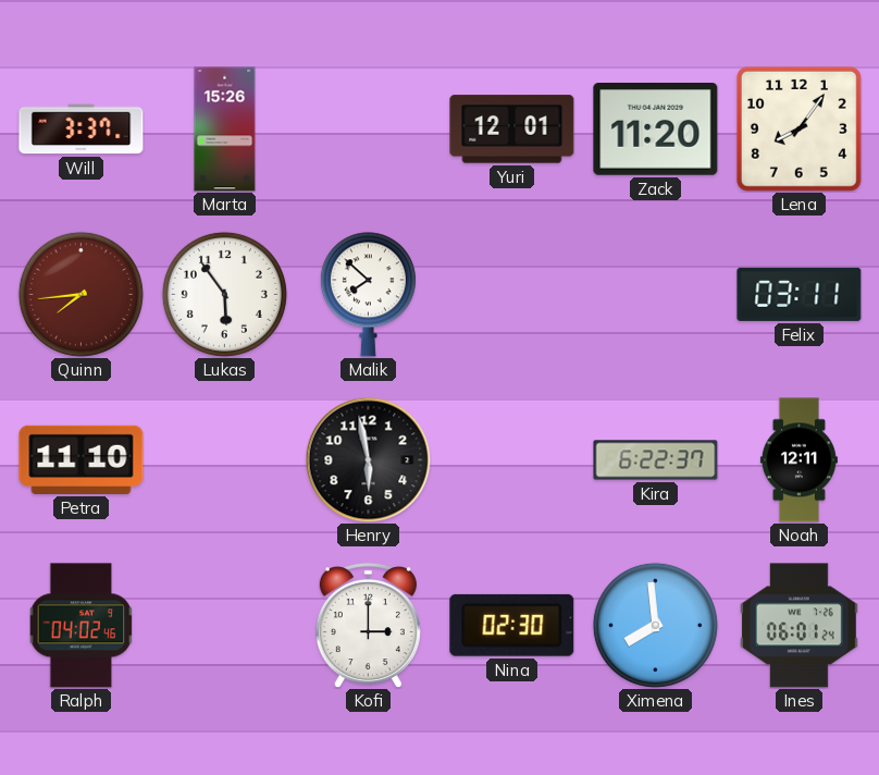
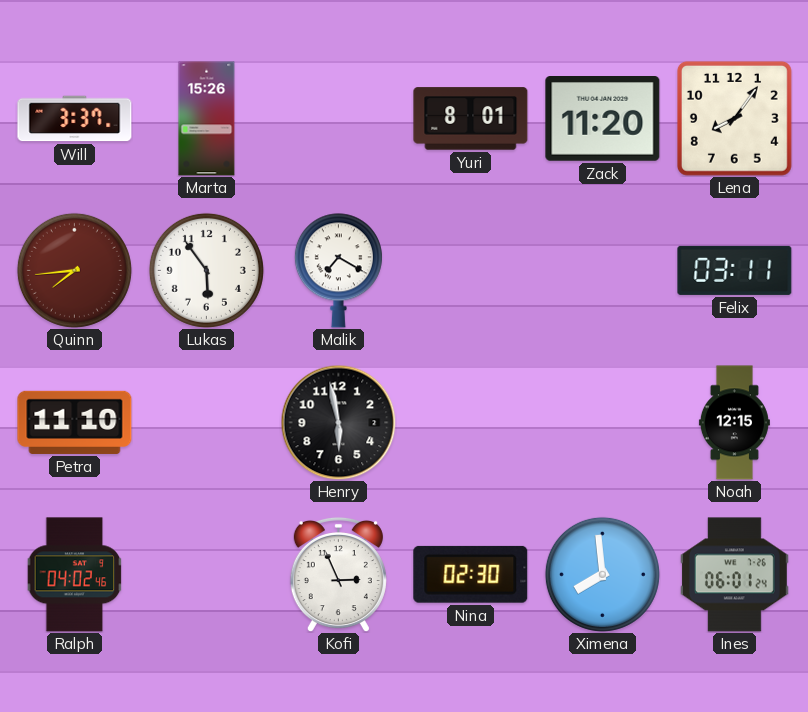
Yuri: 12:01 -> 8:01 (471, 119)
Malik: 7:52 -> 7:20 (338, 271)
Kira: 6:22 -> none (656, 460)
Noah: 12:11 -> 12:15 (734, 423)
Kofi: 3:00 -> 2:56 (338, 574)
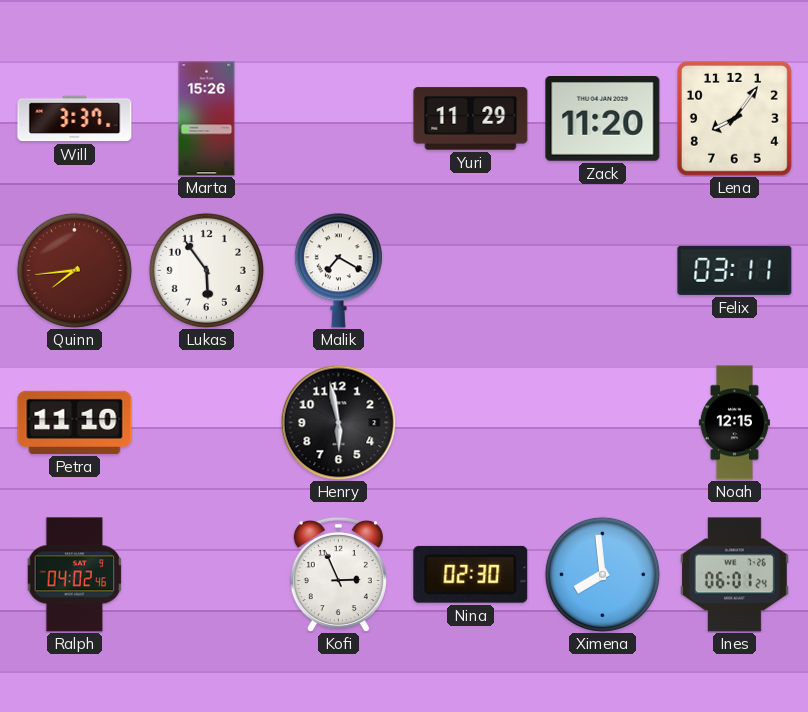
Yuri: 8:01 -> 11:29 (471, 119)
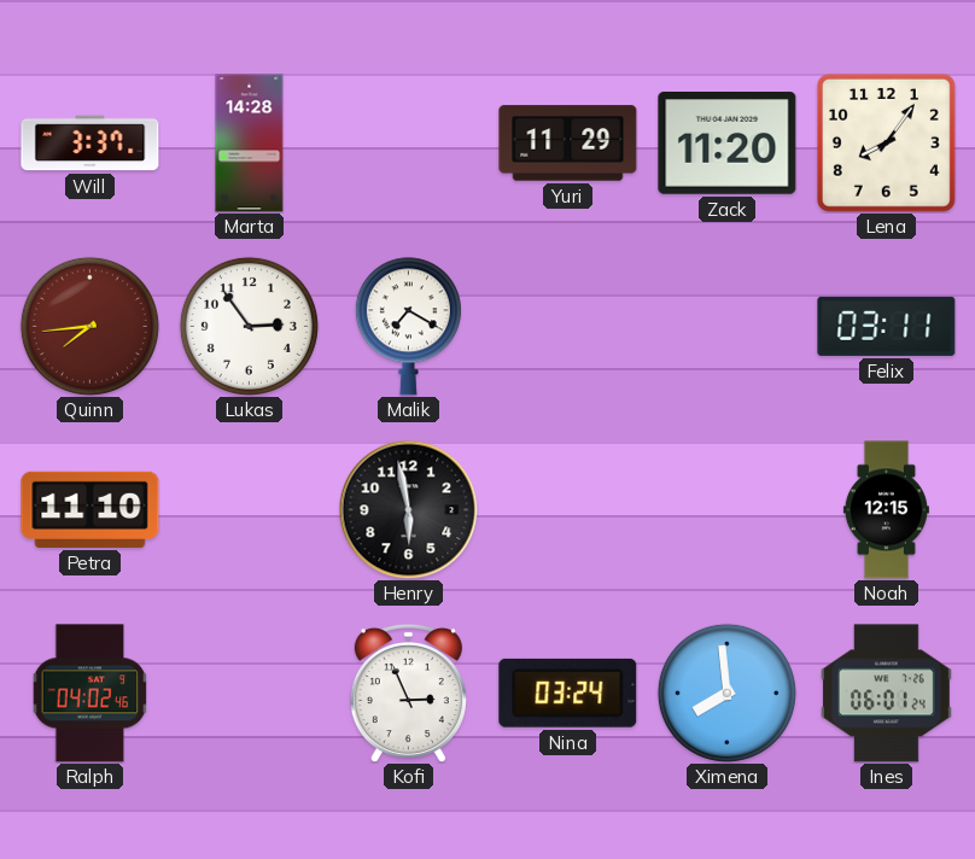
Marta: 15:26 -> 14:28 (250, 144)
Lukas: 5:54 -> 2:54 (249, 326)
Nina: 02:30 -> 03:24 (568, 693)
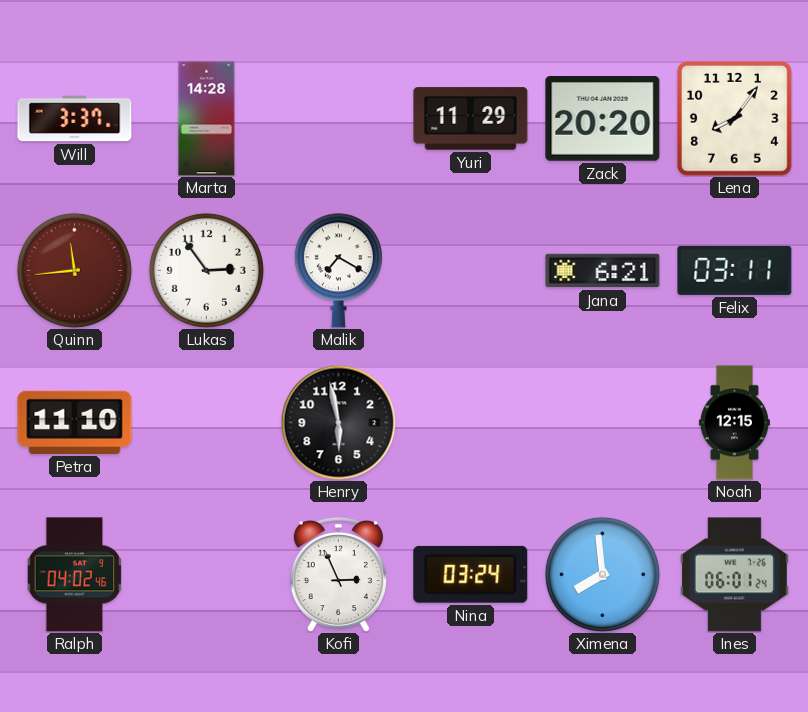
Zack: 11:20 -> 20:20 (603, 119)
Quinn: 7:44 -> 11:44 (74, 270)
Jana: none -> 6:21 (603, 271)
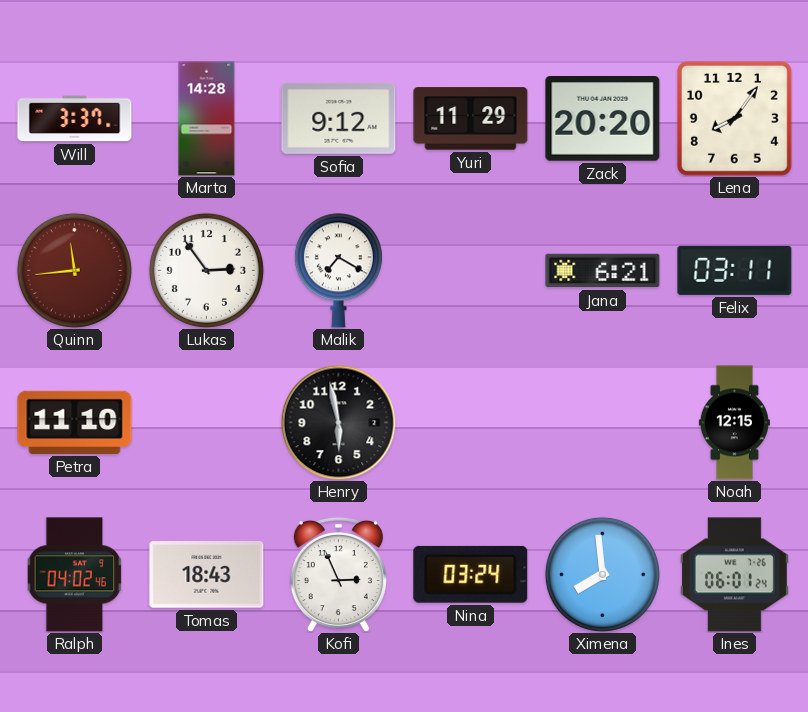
Sofia: none -> 9:12 (339, 118)
Tomas: none -> 18:43 (207, 575)
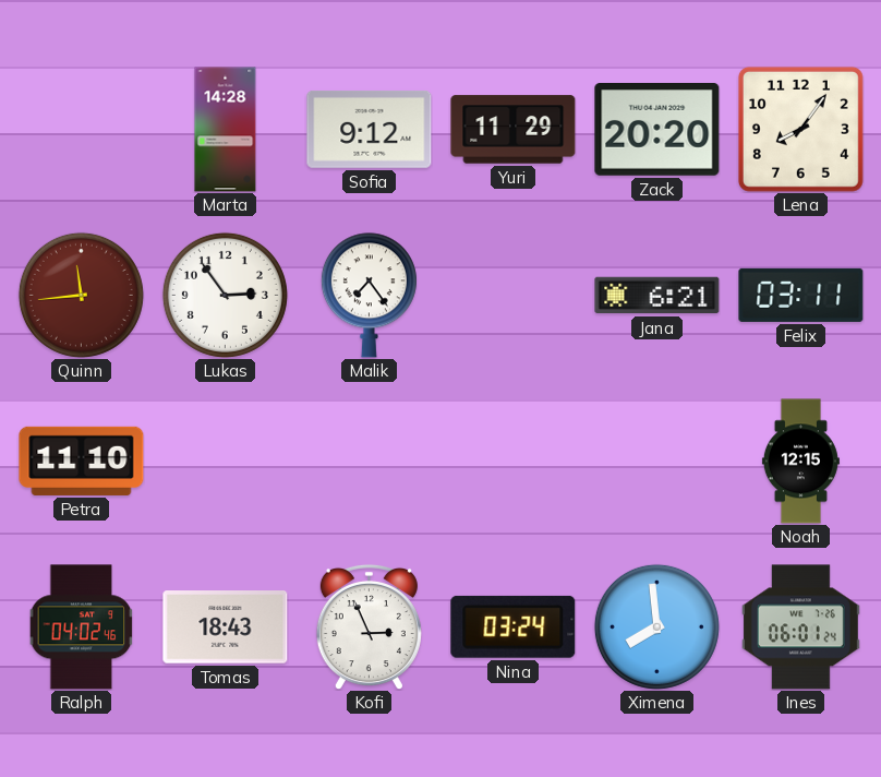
Will: 3:37 -> none (75, 119)
Malik: 7:20 -> 7:24 (369, 296)
Henry: 5:58 -> none (338, 422)
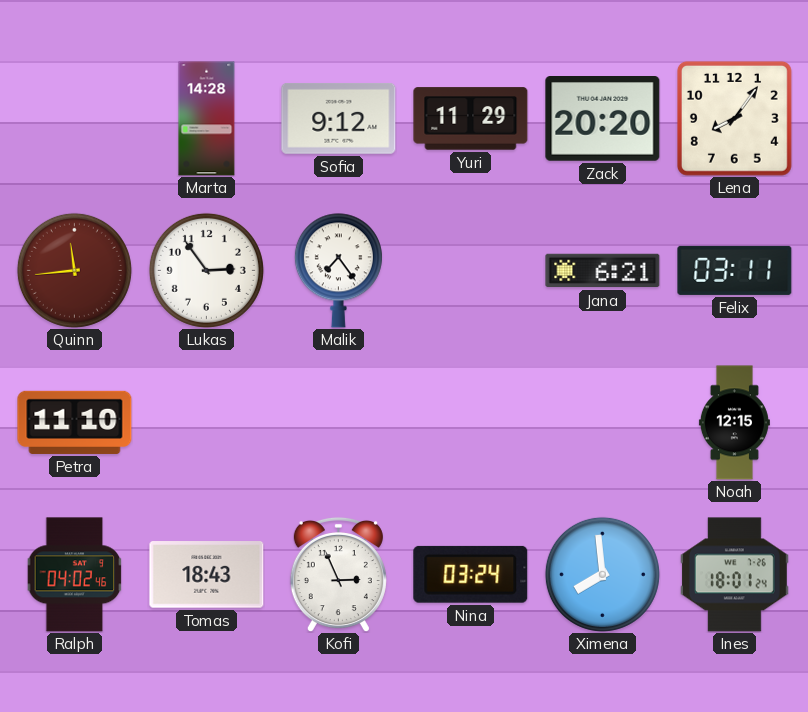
Ines: 06:01 -> 18:01 (734, 575)
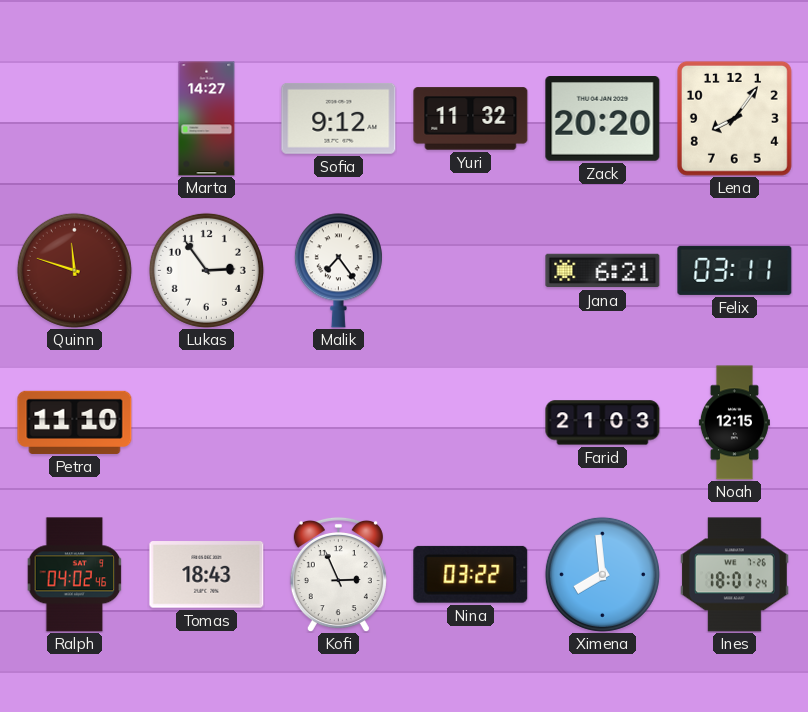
Marta: 14:28 -> 14:27 (207, 119)
Yuri: 11:29 -> 11:32 (471, 119)
Quinn: 11:44 -> 11:48 (74, 270)
Farid: none -> 21:03 (603, 423)
Nina: 03:24 -> 03:22 (471, 574)
